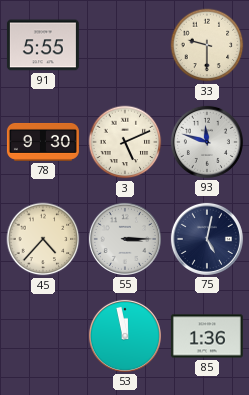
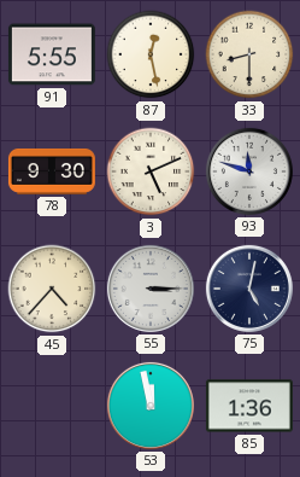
87: none -> 12:28 (151, 54)
33: 9:30 -> 8:30 (249, 54)
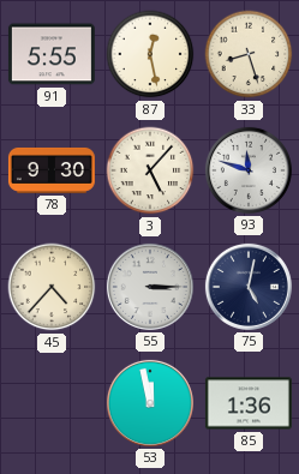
33: 8:30 -> 8:27 (249, 54)
3: 5:11 -> 5:07 (150, 170)
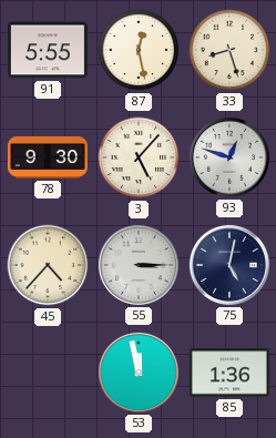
93: 11:48 -> 12:48 (229, 157)
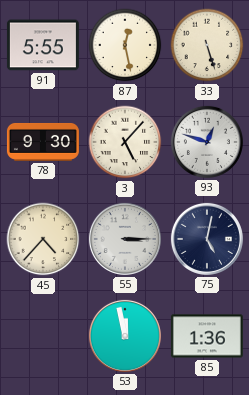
33: 8:27 -> 5:27 (207, 45)
